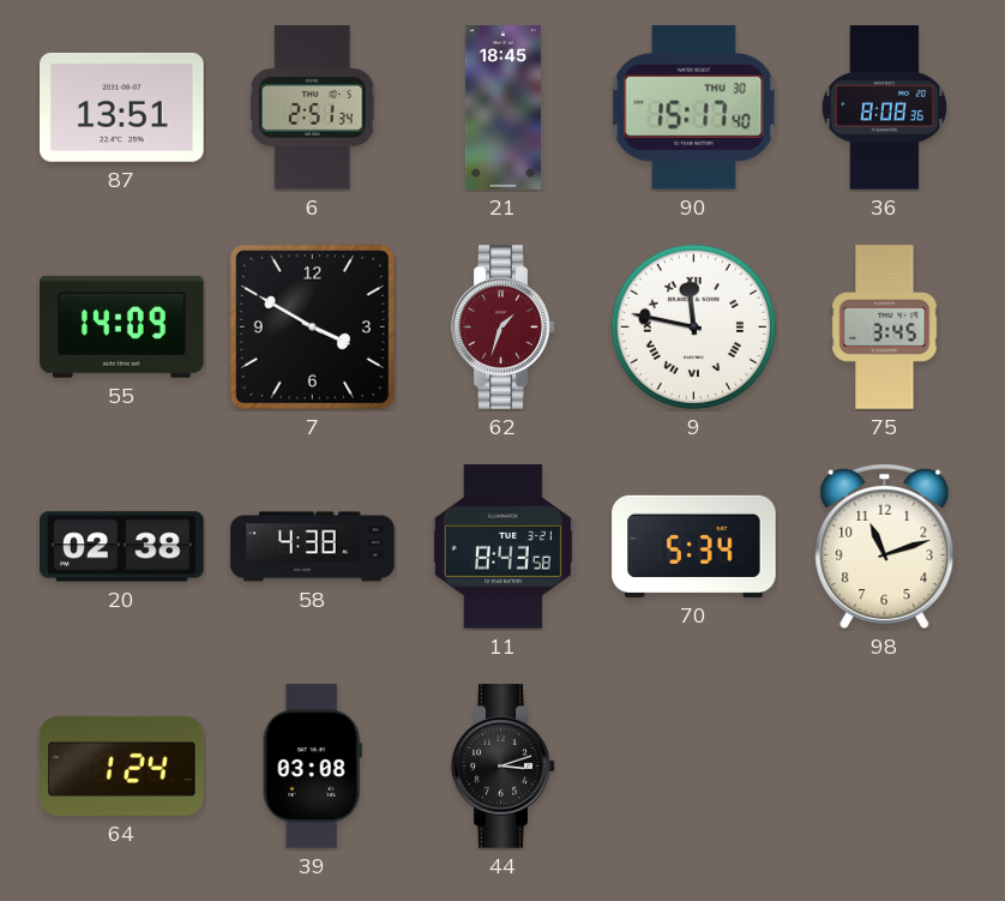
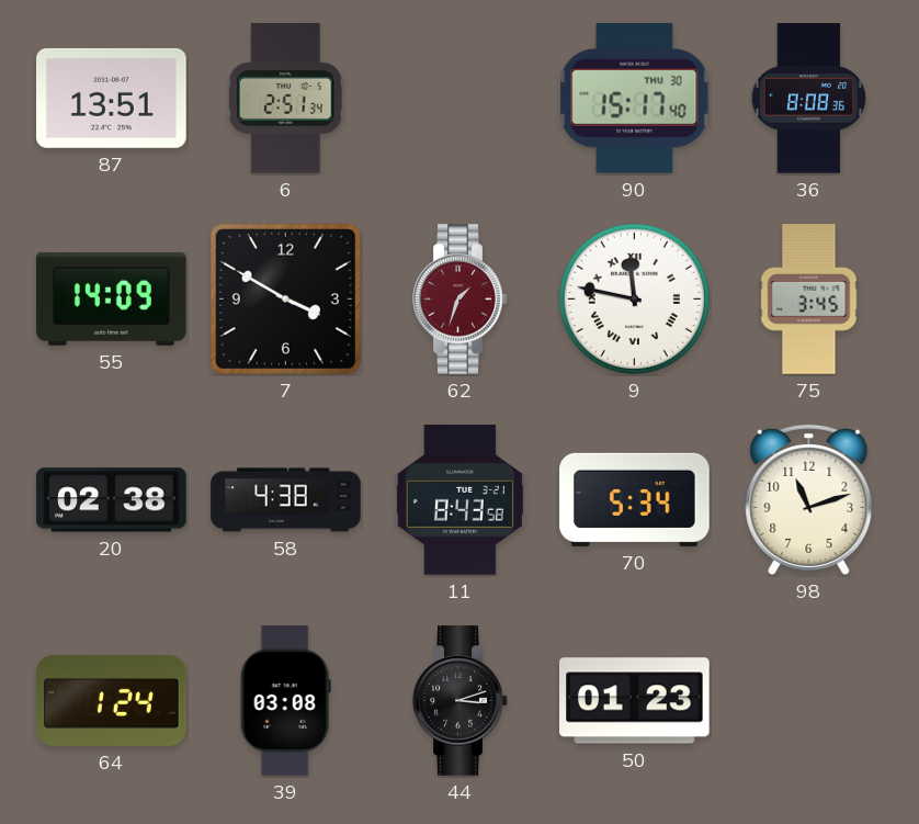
21: 18:45 -> none (502, 108)
50: none -> 01:23 (635, 701)
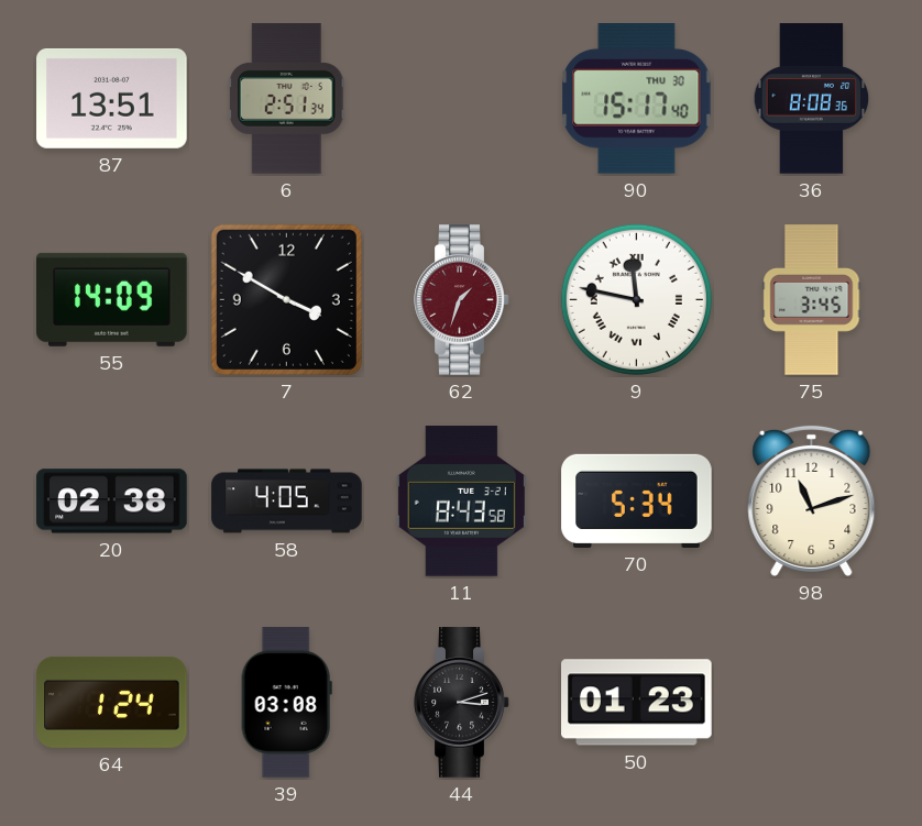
58: 4:38 -> 4:05 (287, 502)
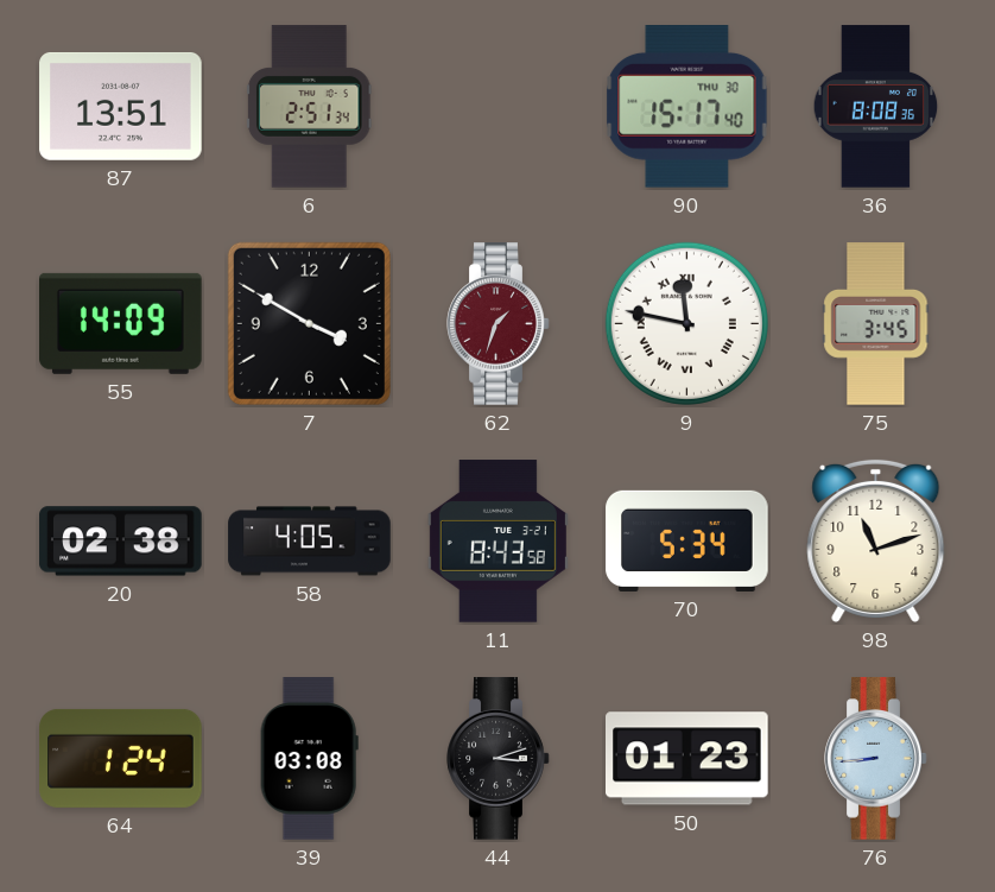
76: none -> 8:44 (876, 759)
